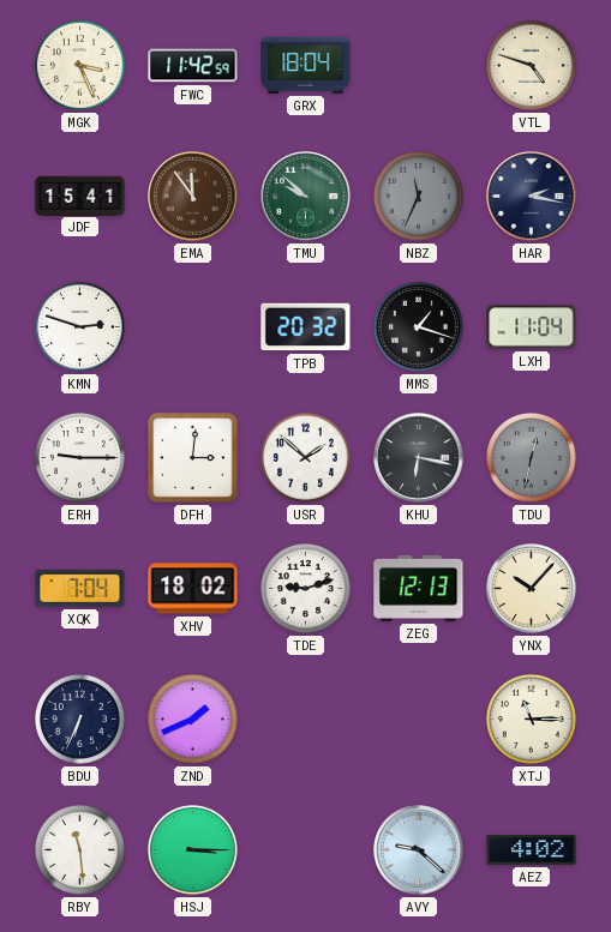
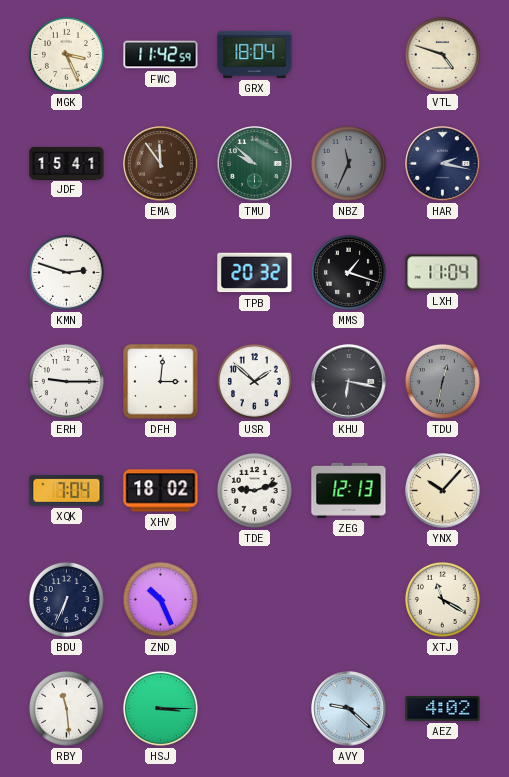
ZND: 1:41 -> 10:26 (160, 599)
XTJ: 11:15 -> 11:20 (442, 599)
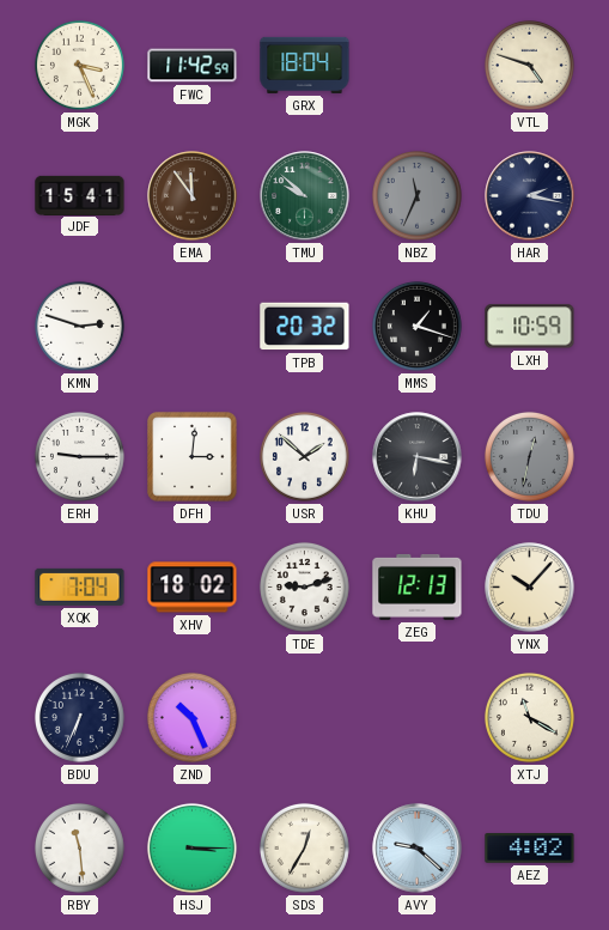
LXH: 11:04 -> 10:59 (530, 327)
SDS: none -> 12:35 (304, 847)
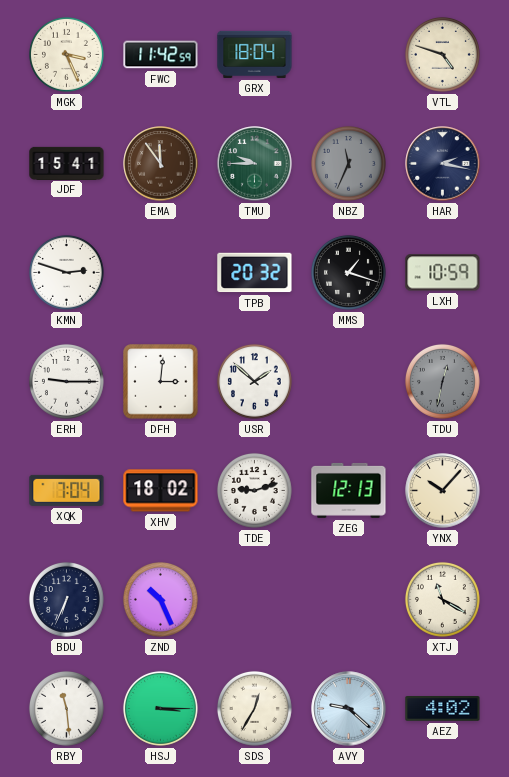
TMU: 9:52 -> 9:45 (255, 164)
KHU: 6:17 -> none (418, 457)
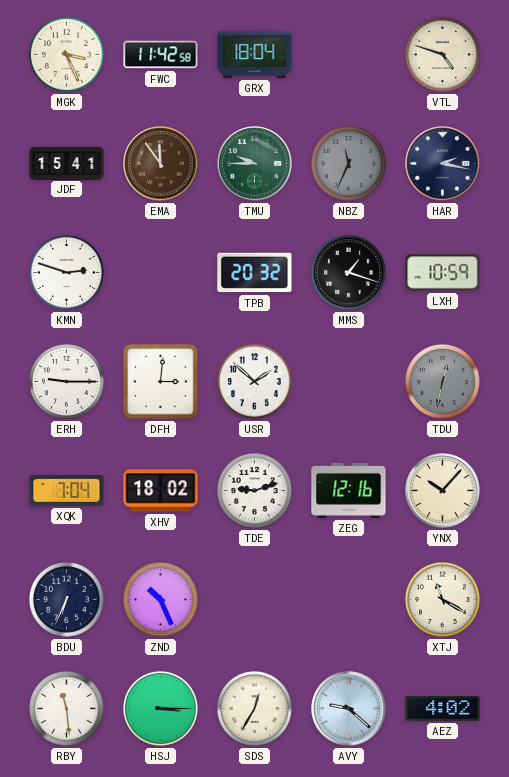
FWC: 11:42:59 -> 11:42:58 (161, 55)
ZEG: 12:13 -> 12:16 (349, 490)
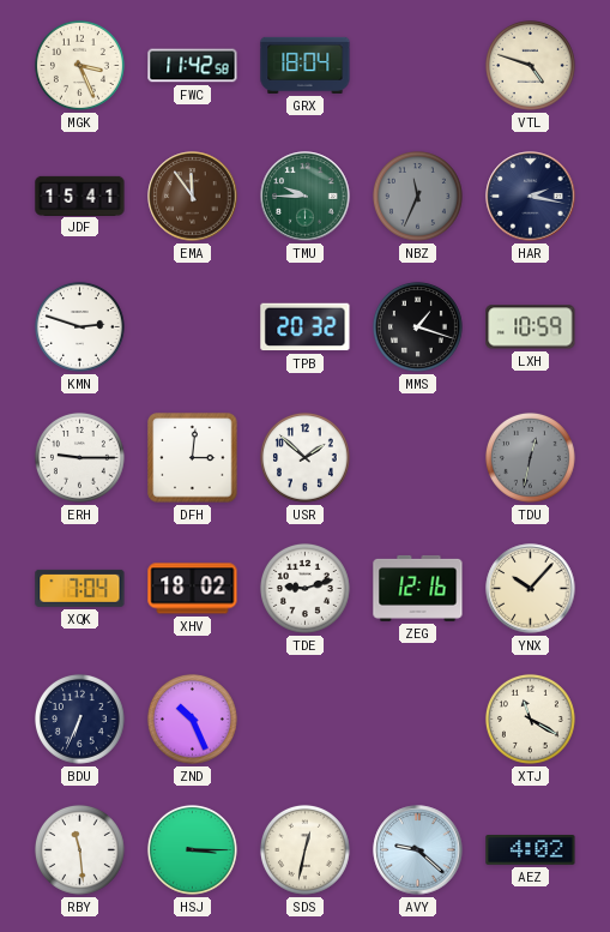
SDS: 12:35 -> 12:32 (304, 849)
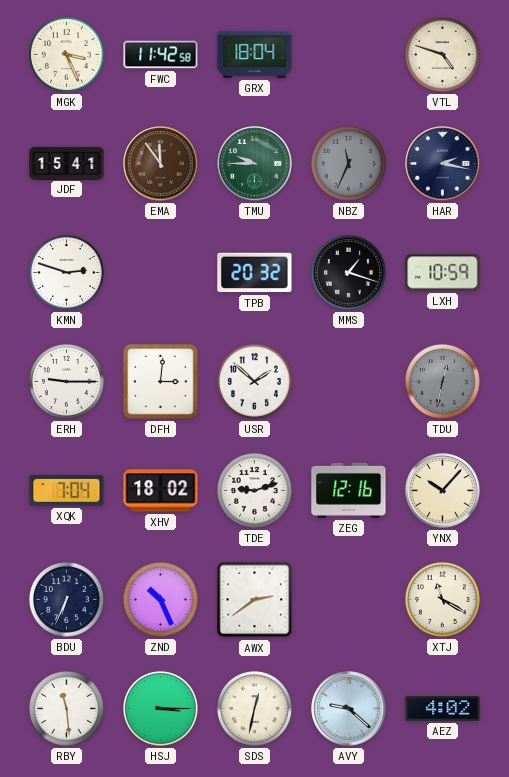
AWX: none -> 2:39 (255, 600)
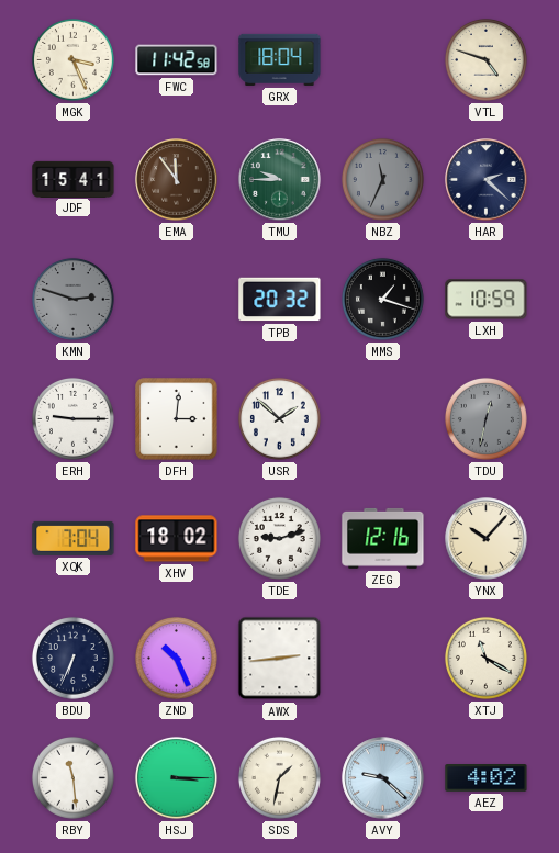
HAR: 2:17 -> 2:22 (487, 180)
KMN dial: white -> grey (72, 299)
AWX: 2:39 -> 2:44 (280, 659)
SDS: 12:32 -> 1:32 (279, 777)
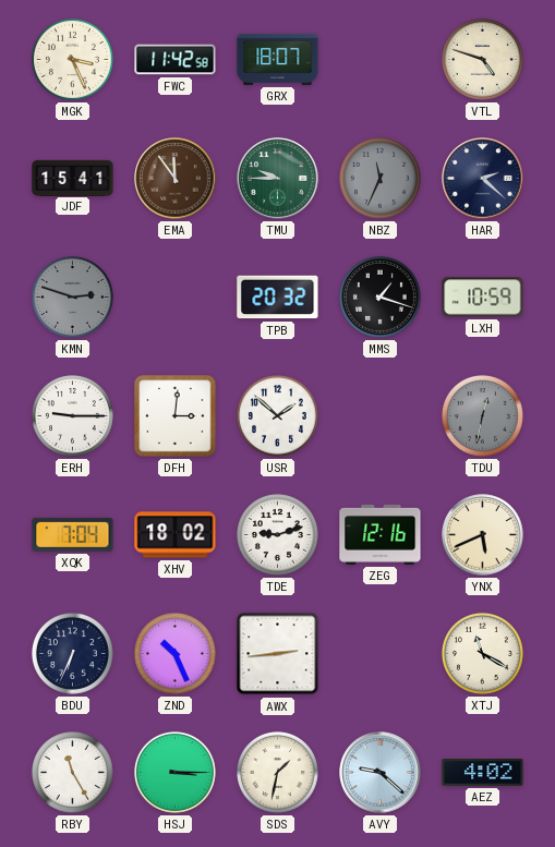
GRX: 18:04 -> 18:07 (278, 59)
YNX: 10:07 -> 5:41 (483, 535)
RBY: 11:29 -> 11:25 (72, 772)
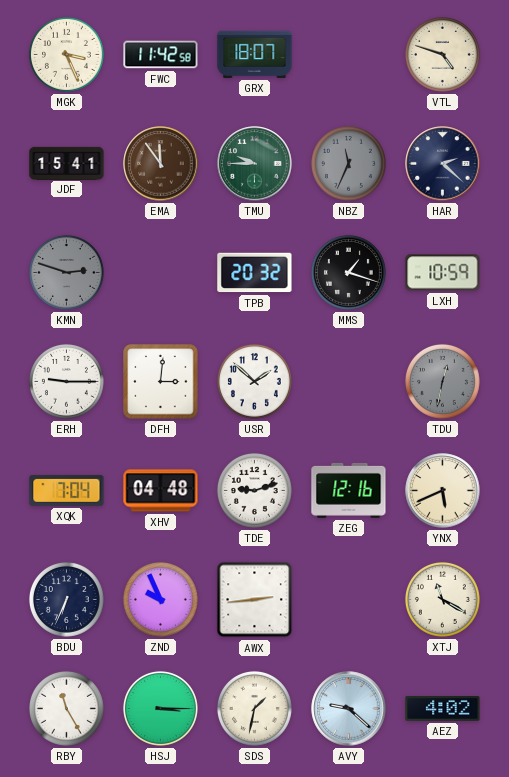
XHV: 18:02 -> 04:48 (161, 491)
ZND: 10:26 -> 9:56 (160, 599)
